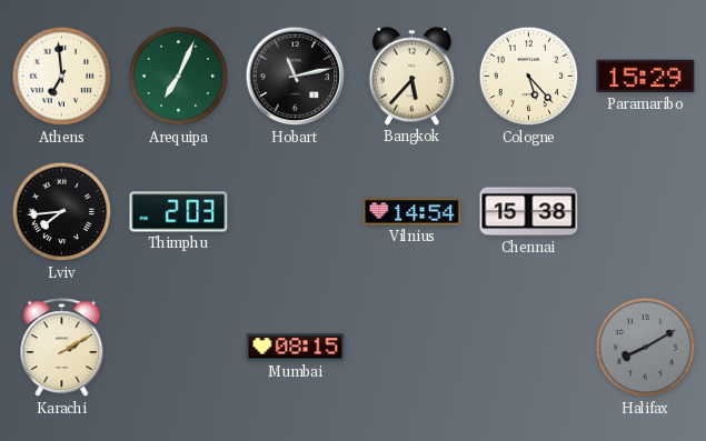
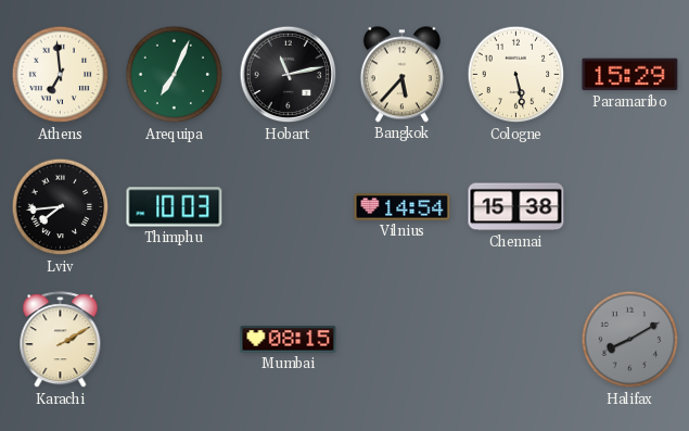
Cologne: 5:23 -> 5:28 (516, 75)
Thimphu: 2:03 -> 10:03 (175, 207)
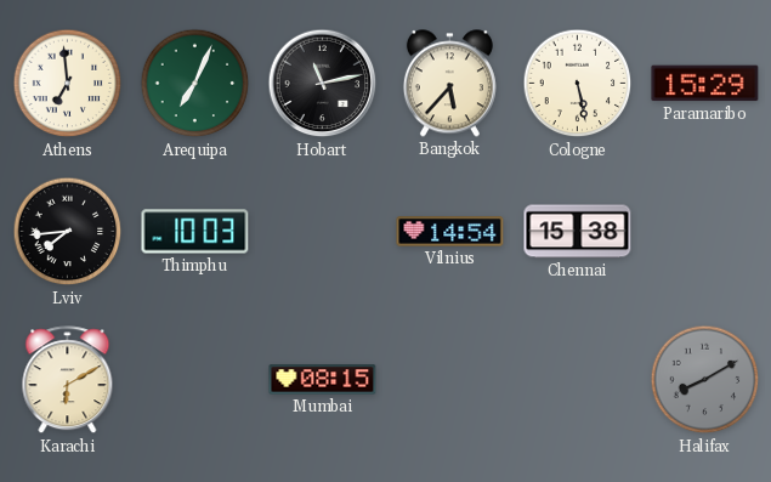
Karachi: 2:10 -> 6:10 (68, 380)
